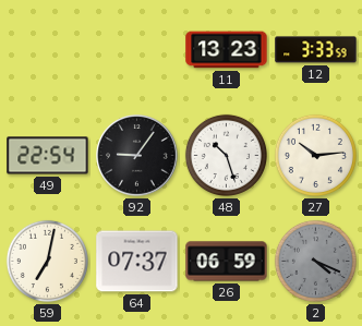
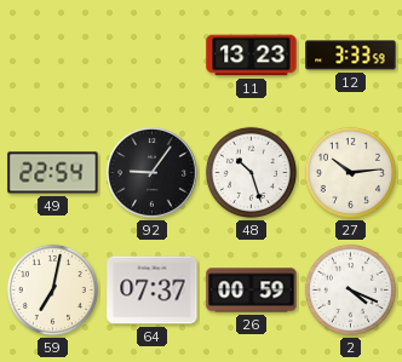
26: 06:59 -> 00:59 (252, 291)
2 dial: grey -> white (350, 289)
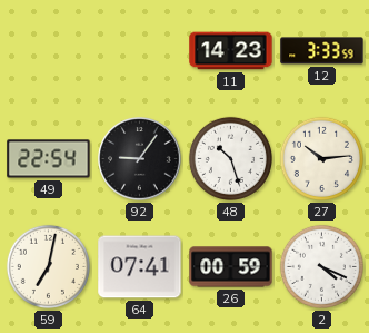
11: 13:23 -> 14:23 (231, 51)
64: 07:37 -> 07:41 (140, 267)
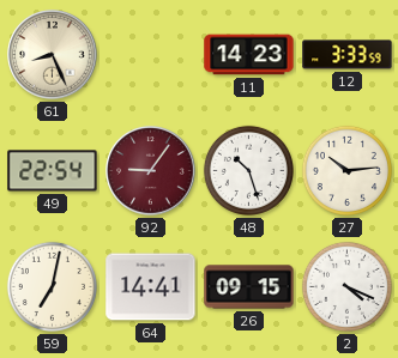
61: none -> 8:26 (53, 55)
92 dial: black -> burgundy (151, 171)
64: 07:41 -> 14:41 (151, 287)
26: 00:59 -> 09:15 (249, 287)
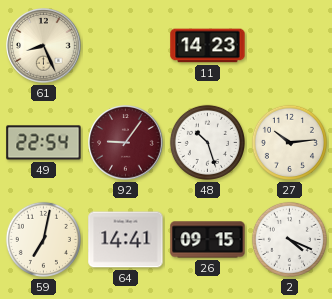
12: 3:33 -> none (348, 55)
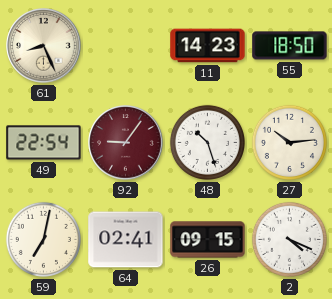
55: none -> 18:50 (290, 46)
64: 14:41 -> 02:41 (126, 240)
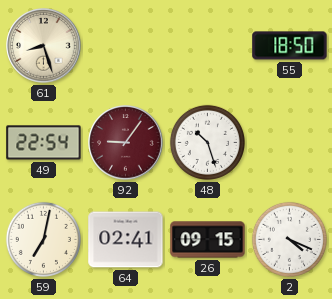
61: 8:26 -> 8:27 (44, 46)
11: 14:23 -> none (208, 46)
27: 10:14 -> none (289, 142)
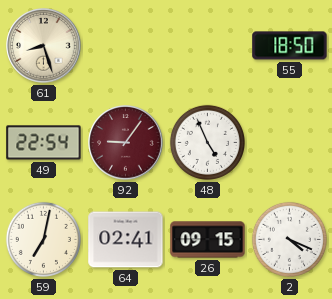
48: 10:27 -> 4:56 (207, 142)
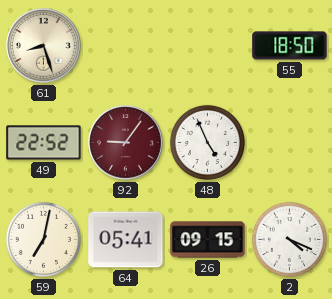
49: 22:54 -> 22:52 (44, 143)
64: 02:41 -> 05:41 (126, 240)
